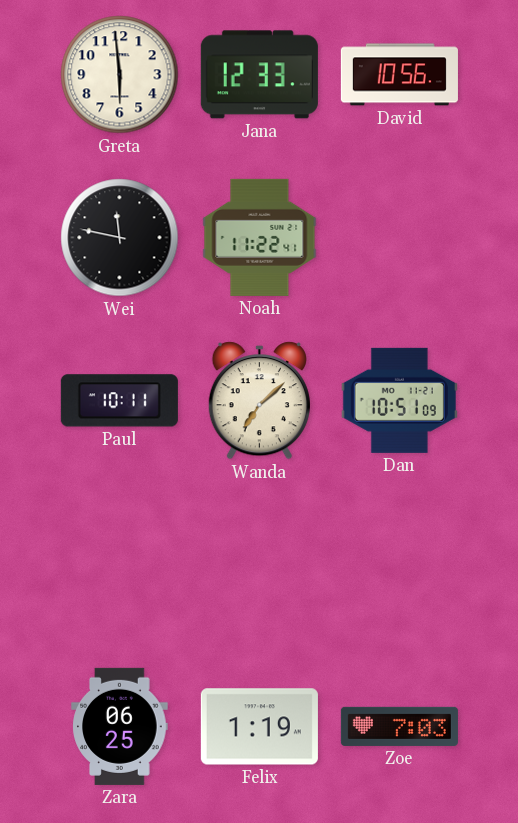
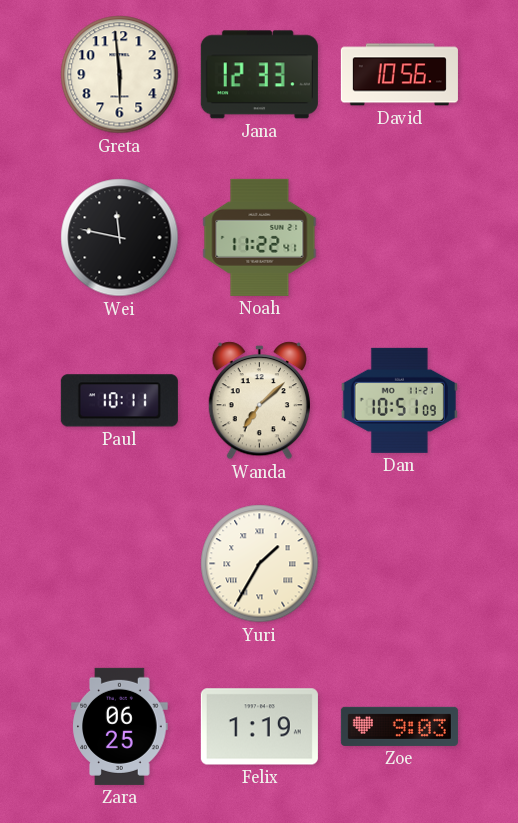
Yuri: none -> 1:35 (260, 564)
Zoe: 7:03 -> 9:03 (399, 726)
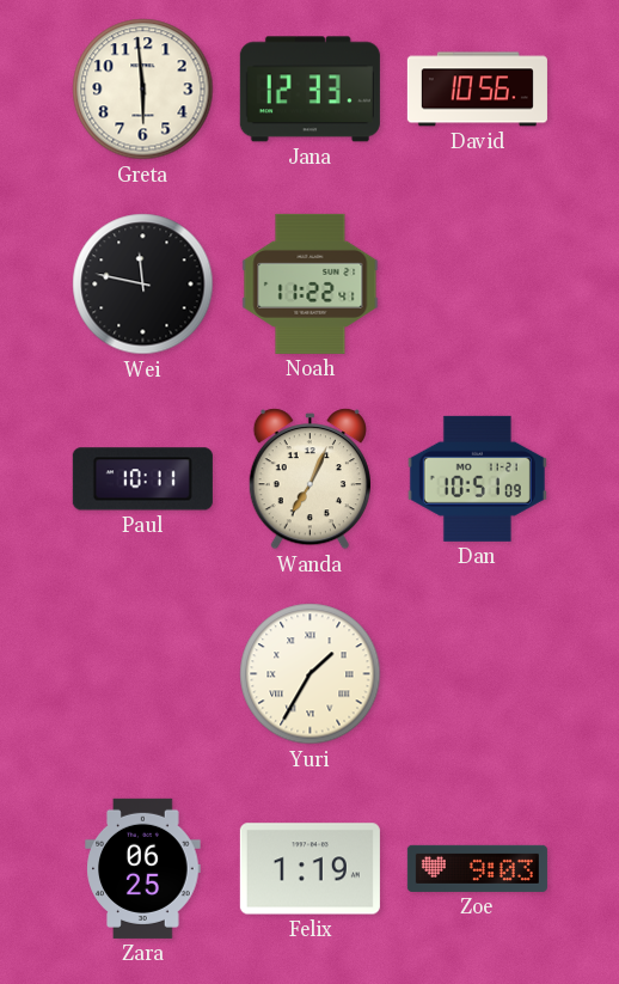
Wanda: 7:08 -> 7:04 (309, 479)
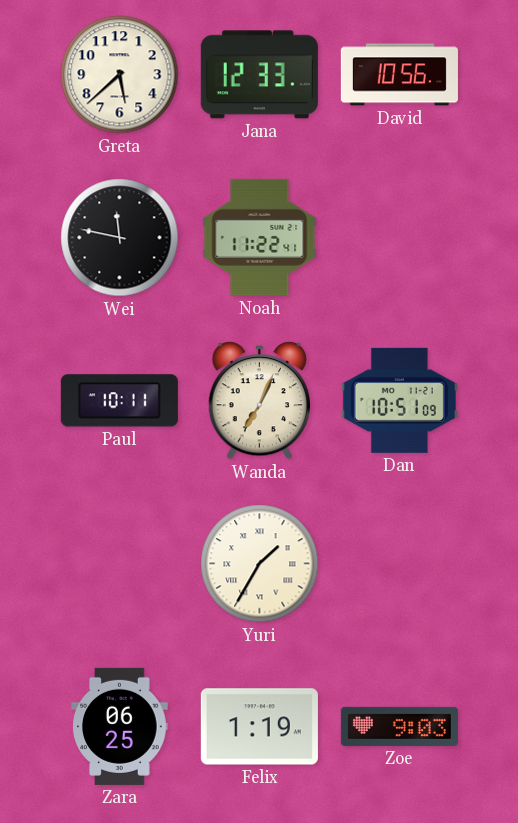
Greta: 5:59 -> 5:38 (120, 75)
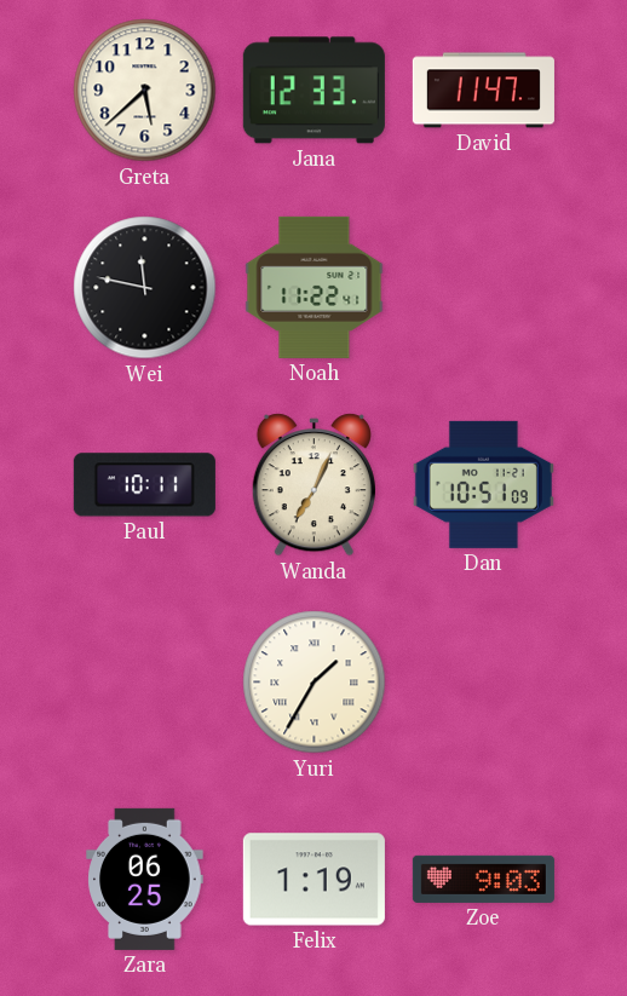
David: 10:56 -> 11:47 (483, 91)
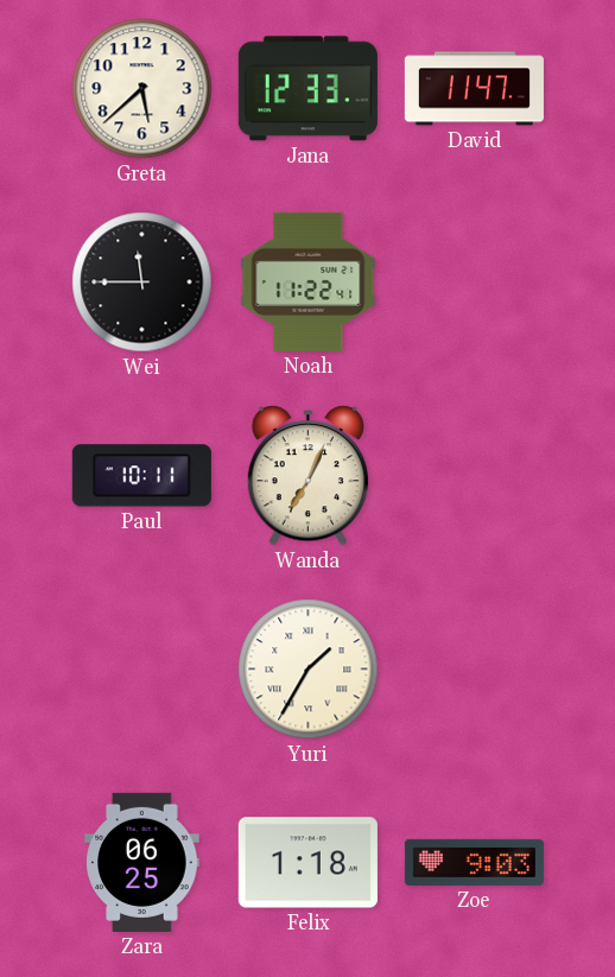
Wei: 11:47 -> 11:45 (142, 283)
Dan: 10:51 -> none (483, 484)
Felix: 1:19 -> 1:18 (307, 863)
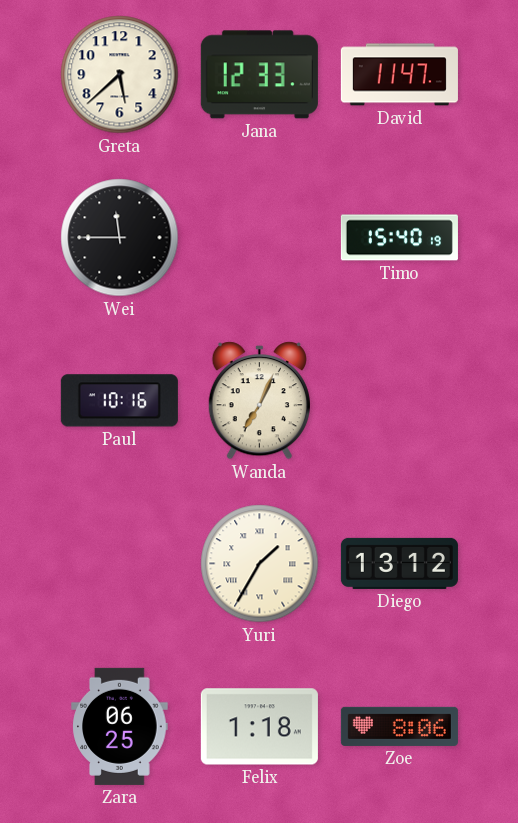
Noah: 11:22 -> none (309, 281)
Timo: none -> 15:40 (399, 238)
Paul: 10:11 -> 10:16 (119, 401)
Diego: none -> 13:12 (399, 563)
Zoe: 9:03 -> 8:06 (399, 726)
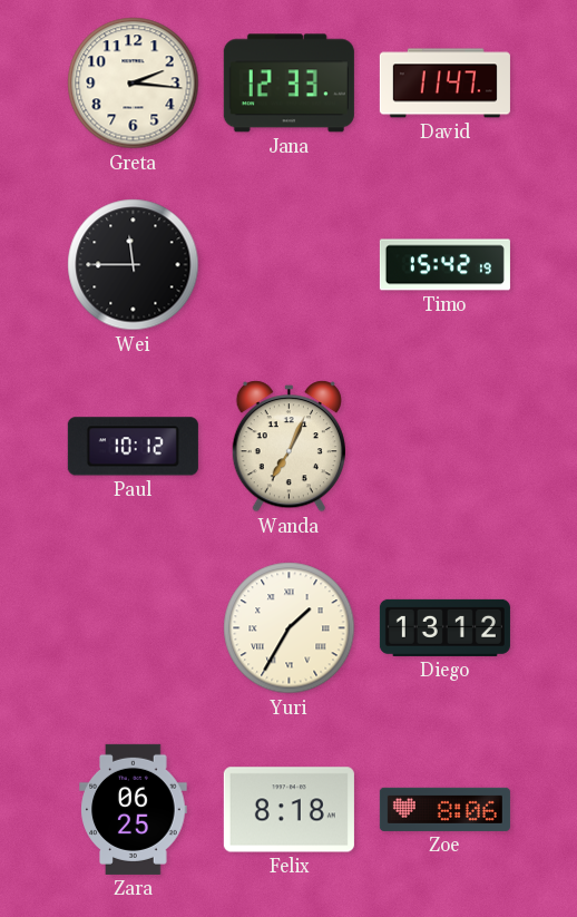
Greta: 5:38 -> 2:16 (134, 84)
Timo: 15:40 -> 15:42 (444, 265)
Paul: 10:16 -> 10:12 (133, 447)
Felix: 1:18 -> 8:18 (288, 810)
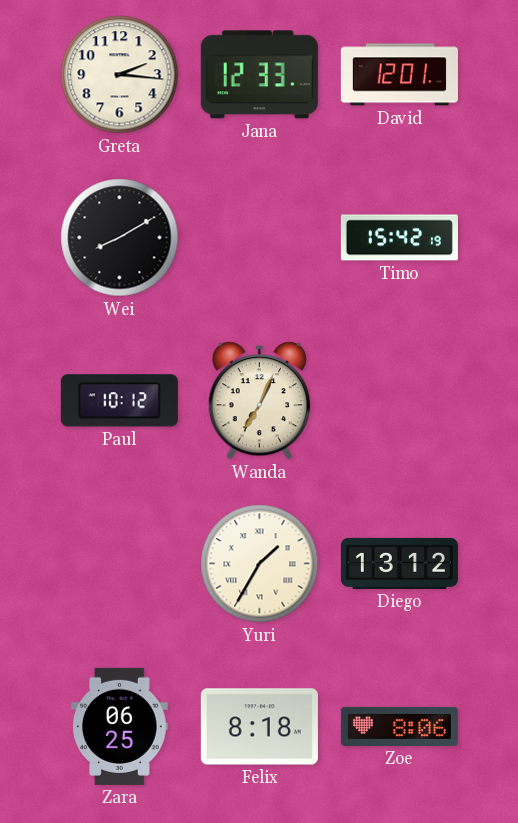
David: 11:47 -> 12:01 (399, 75)
Wei: 11:45 -> 8:10 (120, 238)
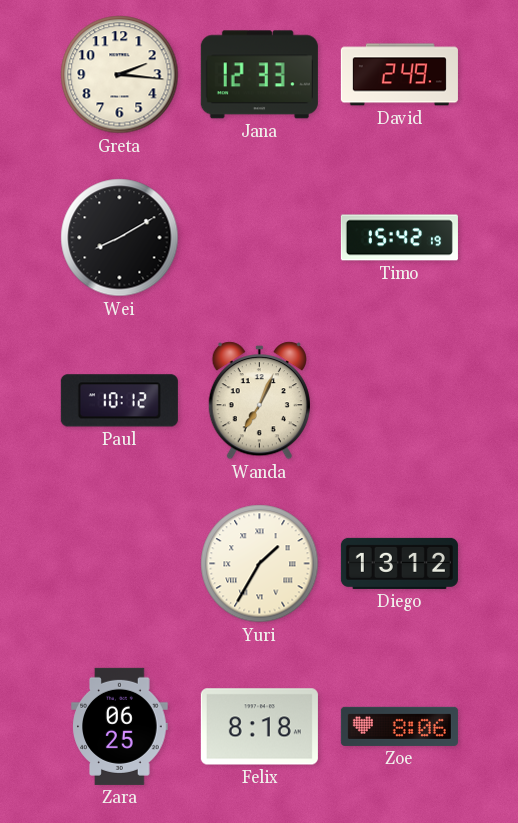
David: 12:01 -> 2:49 (399, 75)
